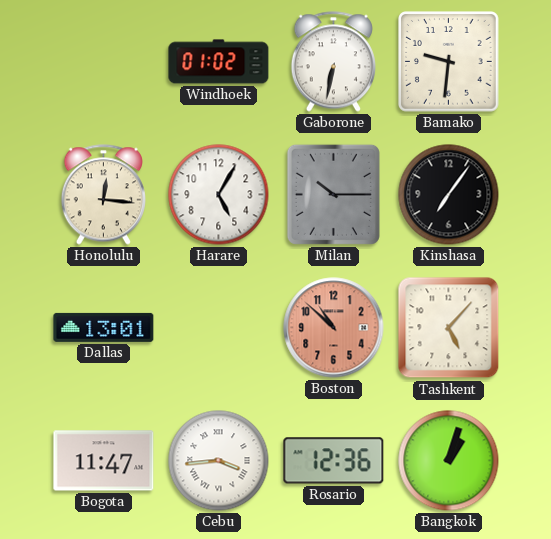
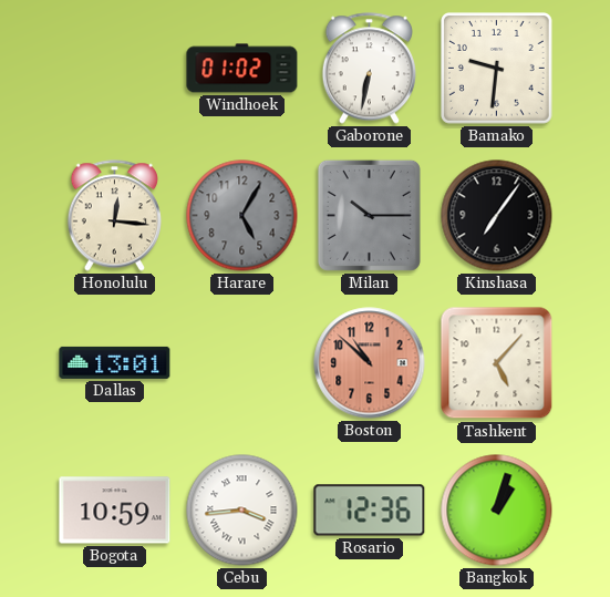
Harare dial: white -> grey (242, 216)
Bogota: 11:47 -> 10:59 (115, 511)
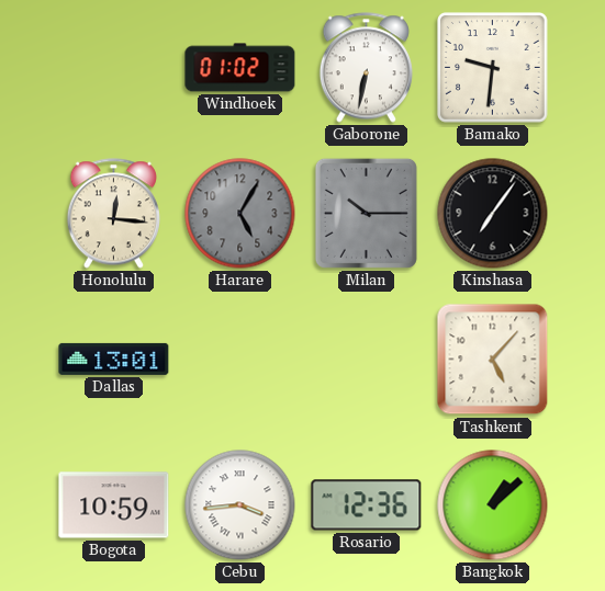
Boston: 10:52 -> none (370, 363)
Bangkok: 1:03 -> 1:08 (493, 505)
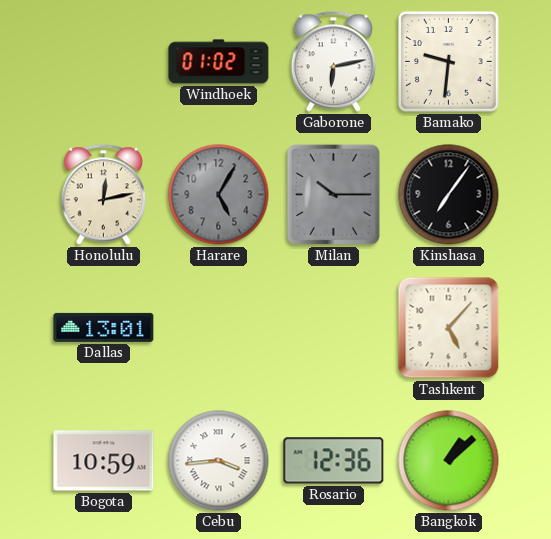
Gaborone: 6:32 -> 6:13 (333, 62)
Honolulu: 12:16 -> 12:13 (103, 195)
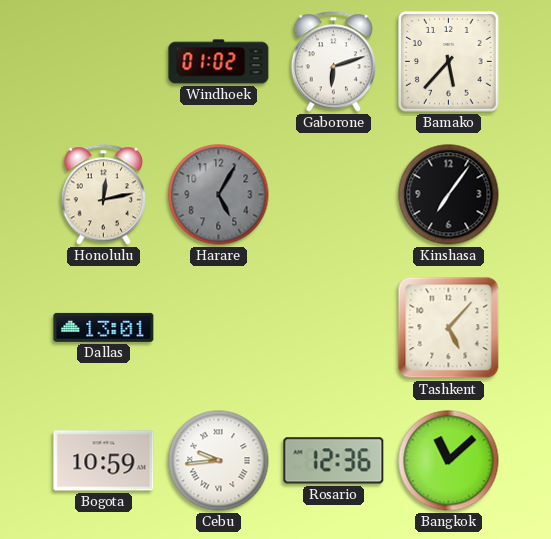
Gaborone: 6:13 -> 6:12 (333, 62)
Bamako: 9:31 -> 5:37 (449, 62)
Milan: 10:15 -> none (333, 194)
Cebu: 3:44 -> 9:44 (219, 461)
Bangkok: 1:08 -> 11:08 (449, 461)
